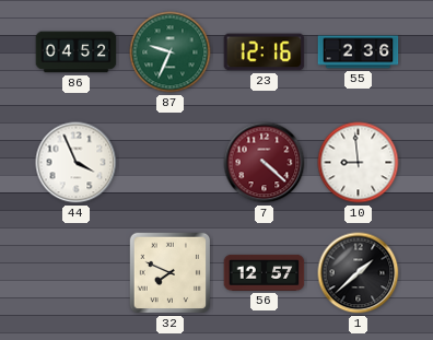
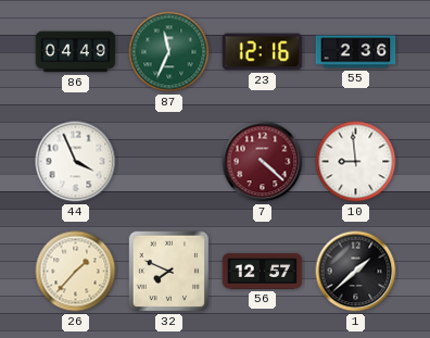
86: 04:52 -> 04:49 (76, 52)
87: 9:34 -> 11:34 (169, 52)
26: none -> 1:37 (76, 272)
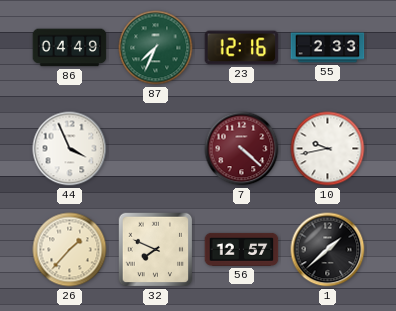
87: 11:34 -> 7:34 (156, 48)
55: 2:36 -> 2:33 (328, 48)
10: 8:59 -> 9:43 (328, 149)
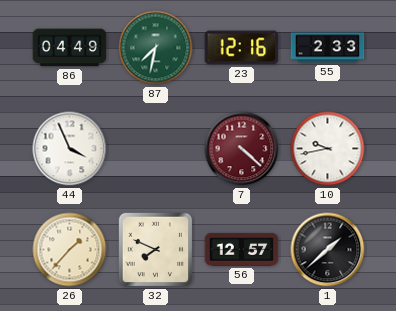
87: 7:34 -> 7:32 (156, 48)
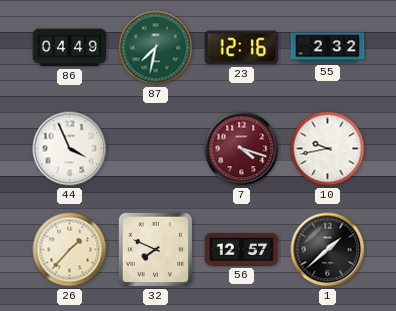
55: 2:33 -> 2:32 (328, 48)
7: 4:22 -> 4:18 (242, 149)
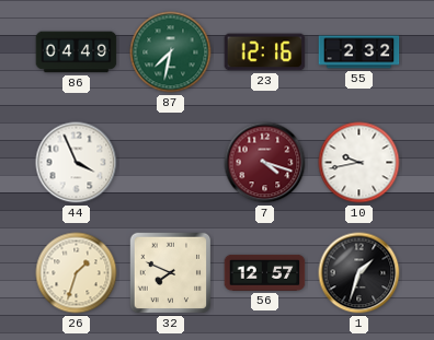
26: 1:37 -> 1:33 (77, 273)
1: 1:38 -> 1:33 (359, 273)
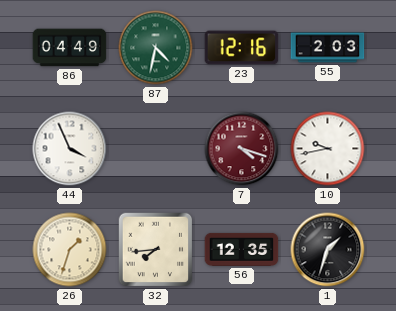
87: 7:32 -> 4:32 (156, 48)
55: 2:32 -> 2:03 (328, 48)
32: 7:49 -> 7:44 (156, 250)
56: 12:57 -> 12:35 (242, 249)
